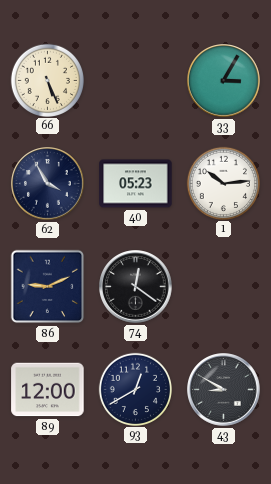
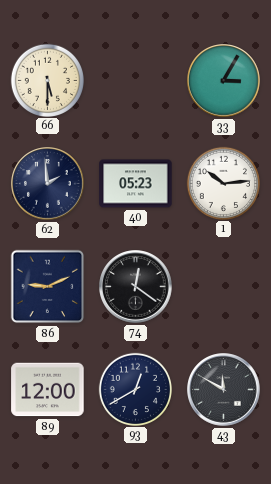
66: 5:26 -> 5:30 (47, 80)
62: 3:55 -> 1:59 (48, 184)
43: 8:50 -> 11:50 (224, 390)
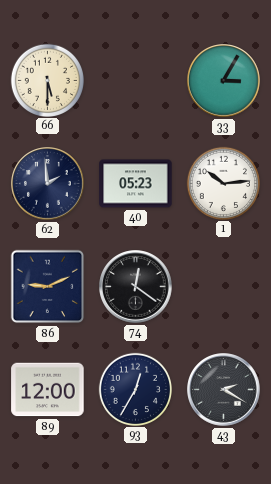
93: 12:40 -> 12:35 (135, 389)
43: 11:50 -> 2:20 (224, 390)
